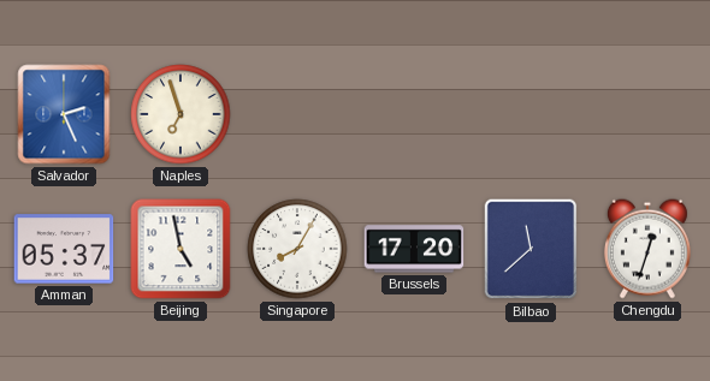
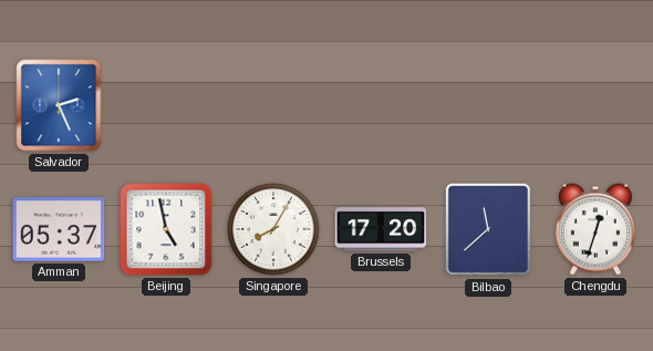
Naples: 6:57 -> none (181, 114)
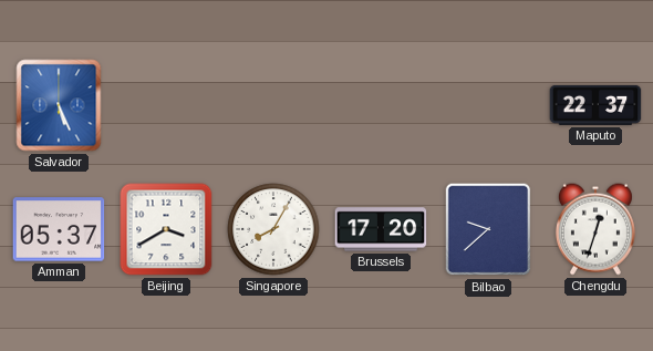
Salvador: 2:26 -> 5:26 (59, 105)
Maputo: none -> 22:37 (595, 105)
Beijing: 4:58 -> 3:40 (166, 229)
Bilbao: 11:38 -> 9:38 (488, 229)
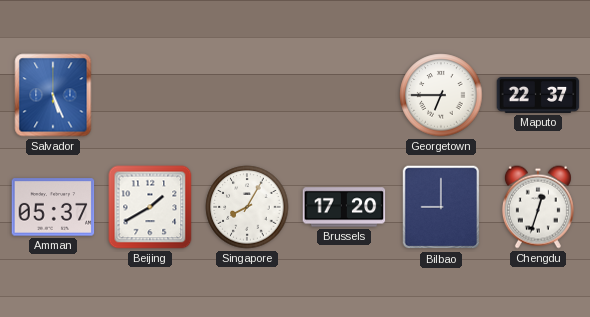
Georgetown: none -> 6:45 (441, 95)
Beijing: 3:40 -> 1:40 (150, 207)
Bilbao: 9:38 -> 9:00 (441, 207)
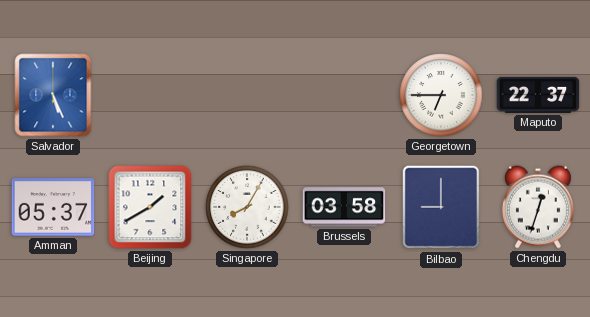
Brussels: 17:20 -> 03:58 (344, 207)
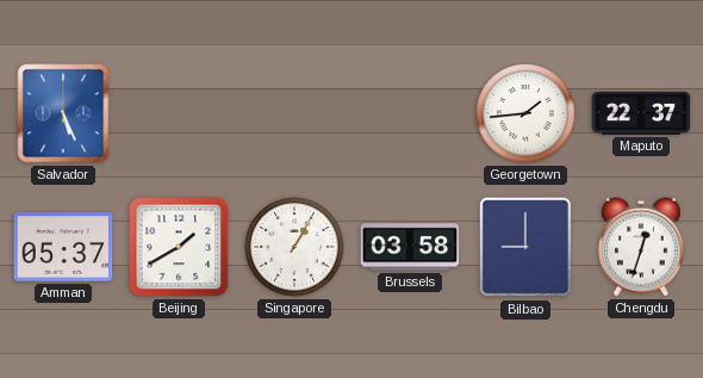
Georgetown: 6:45 -> 1:44 (525, 113)
Singapore: 8:05 -> 1:05 (294, 247)
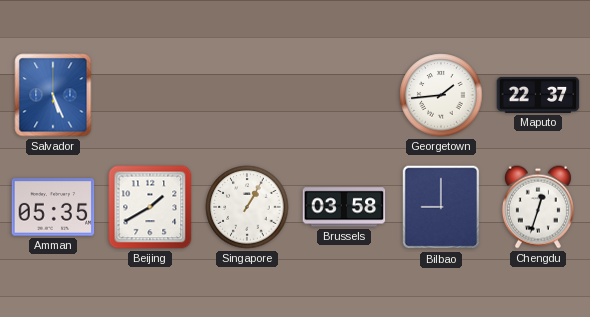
Amman: 05:37 -> 05:35 (53, 207)
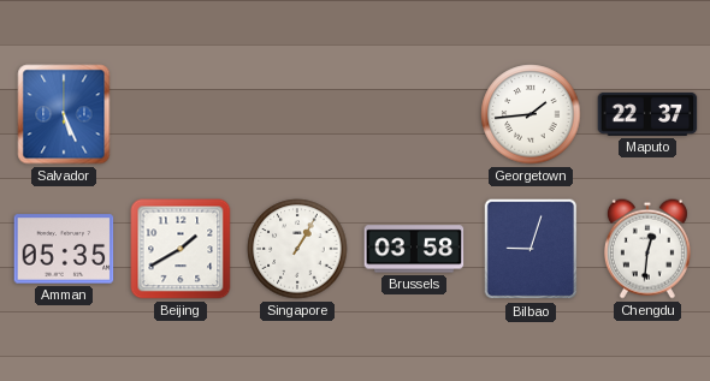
Bilbao: 9:00 -> 9:03 (531, 249)
Chengdu: 12:33 -> 12:31 (647, 249)
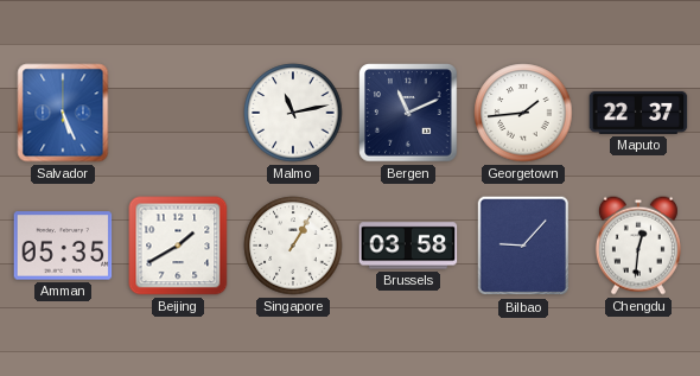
Malmo: none -> 11:13 (293, 113)
Bergen: none -> 11:11 (408, 113)
Bilbao: 9:03 -> 9:07 (523, 246)
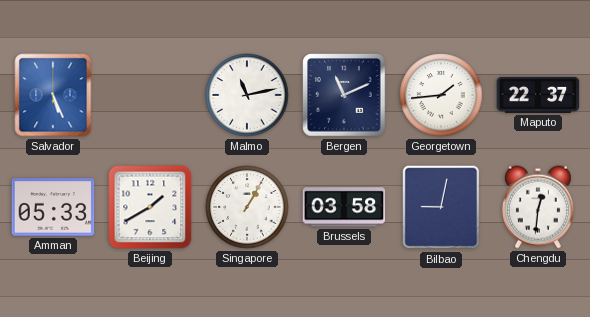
Amman: 05:35 -> 05:33 (53, 207)
Bilbao: 9:07 -> 9:02 (441, 207)
